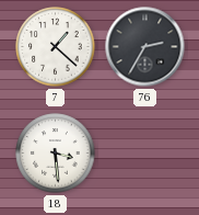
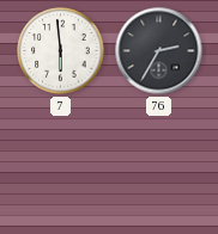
7: 1:22 -> 5:59 (61, 51)
18: 3:29 -> none (56, 154)
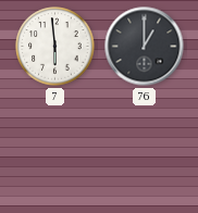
76: 2:35 -> 1:00 (145, 47)
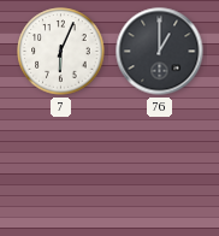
7: 5:59 -> 6:04 (61, 52)
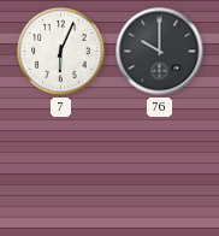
76: 1:00 -> 10:00 (160, 52)
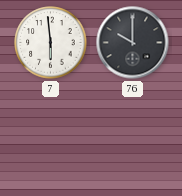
7: 6:04 -> 5:59 (51, 43)
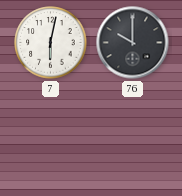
7: 5:59 -> 6:02 (51, 43)
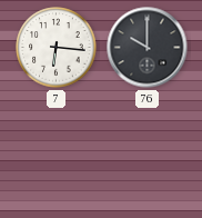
7: 6:02 -> 6:16 (57, 48)
